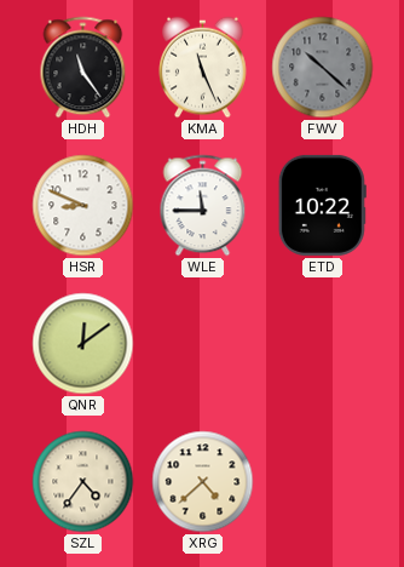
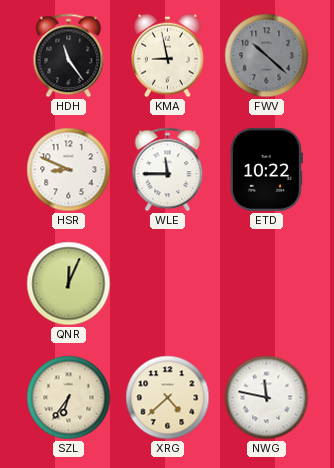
KMA: 11:26 -> 8:58 (168, 56)
QNR: 12:09 -> 12:04 (69, 284)
SZL: 4:36 -> 6:36 (69, 398)
NWG: none -> 11:47 (267, 398)
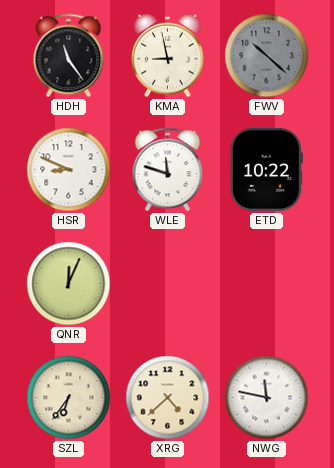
WLE: 11:45 -> 11:48 (168, 170)
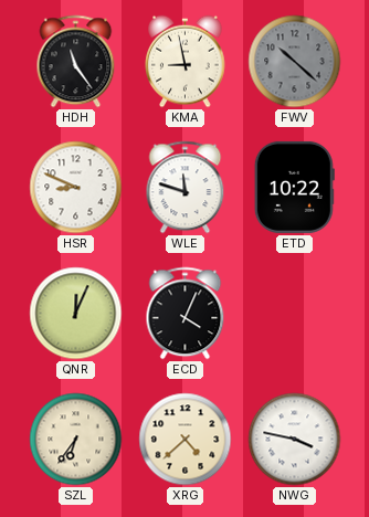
ECD: none -> 4:04 (186, 314)
NWG: 11:47 -> 3:47 (295, 440)
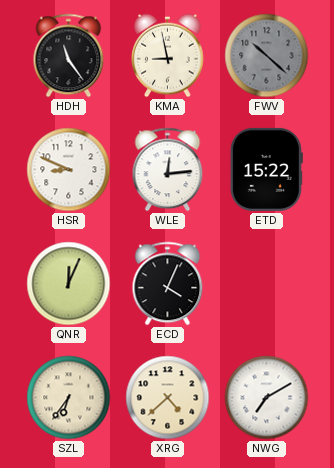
WLE: 11:48 -> 12:14 (168, 170)
ETD: 10:22 -> 15:22 (266, 169)
NWG: 3:47 -> 7:10 (267, 398)
